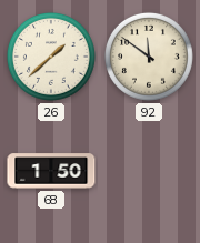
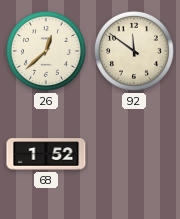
26: 1:38 -> 12:38 (46, 51)
68: 1:50 -> 1:52 (46, 154)
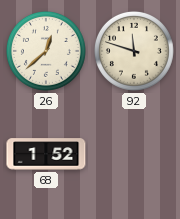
92: 11:51 -> 11:48 (134, 51)
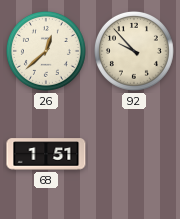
92: 11:48 -> 9:53 (134, 51)
68: 1:52 -> 1:51 (46, 154)
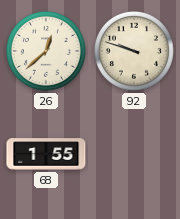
92: 9:53 -> 9:48 (134, 51)
68: 1:51 -> 1:55 (46, 154)
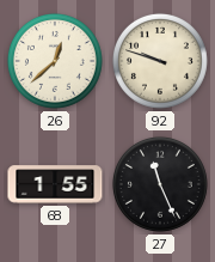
27: none -> 11:26 (160, 184)
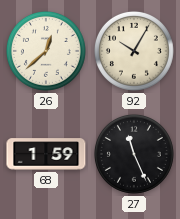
92: 9:48 -> 10:05 (134, 51)
68: 1:55 -> 1:59 (46, 154)
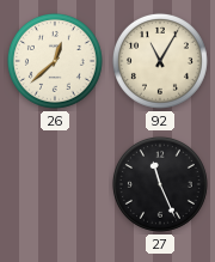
92: 10:05 -> 11:05 (160, 61)
68: 1:59 -> none (46, 154)
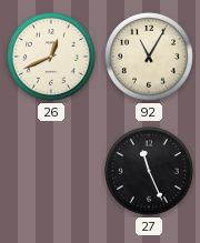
26: 12:38 -> 12:41 (51, 57)
